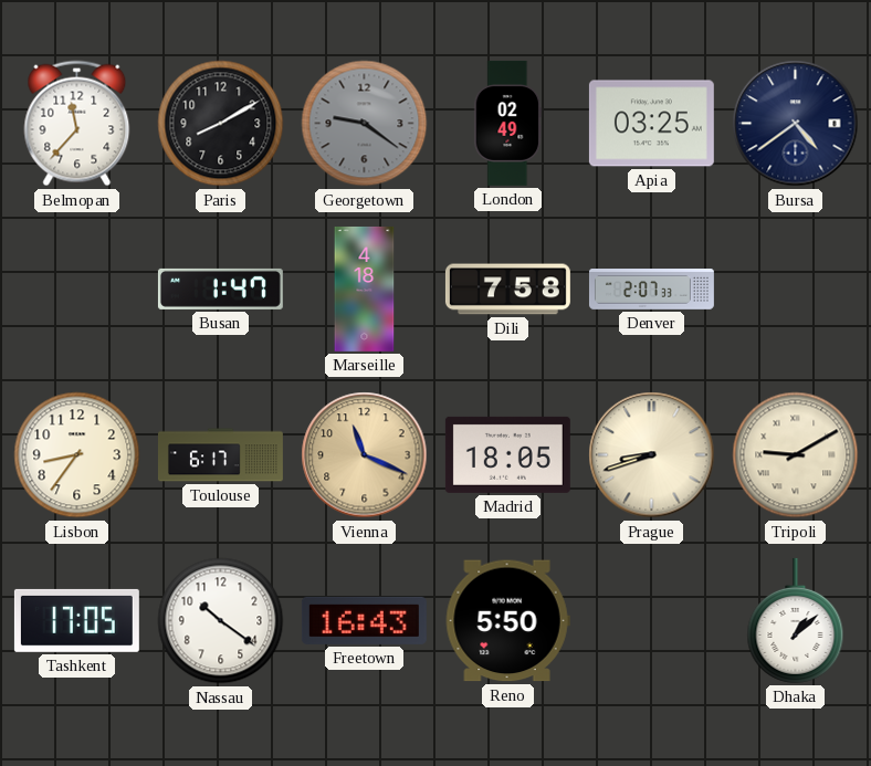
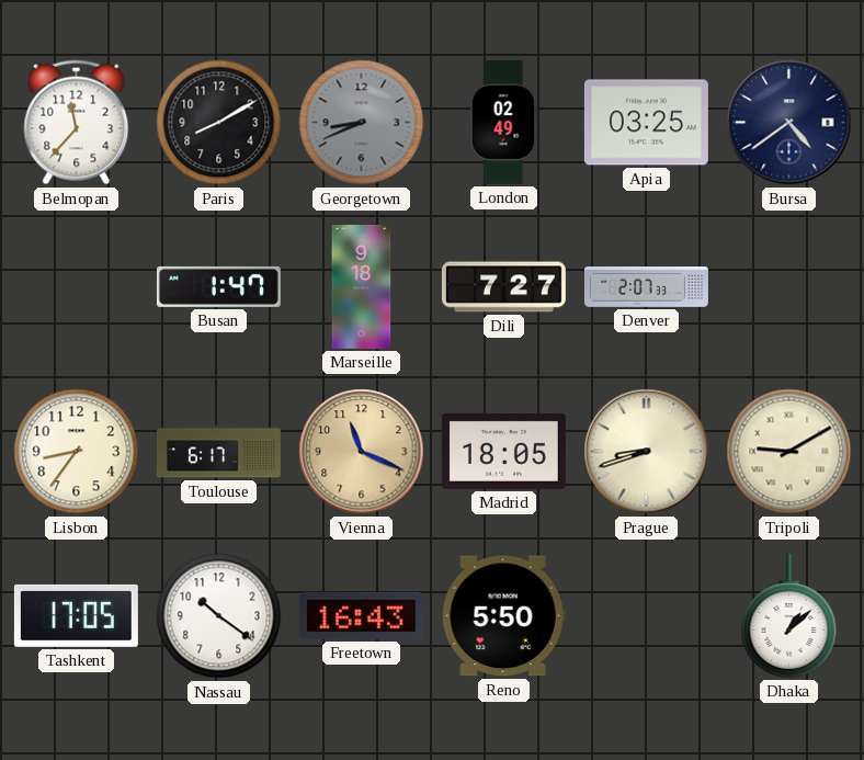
Georgetown: 9:21 -> 8:41 (362, 123)
Marseille: 4:18 -> 9:18 (362, 286)
Dili: 7:58 -> 7:27 (503, 287)
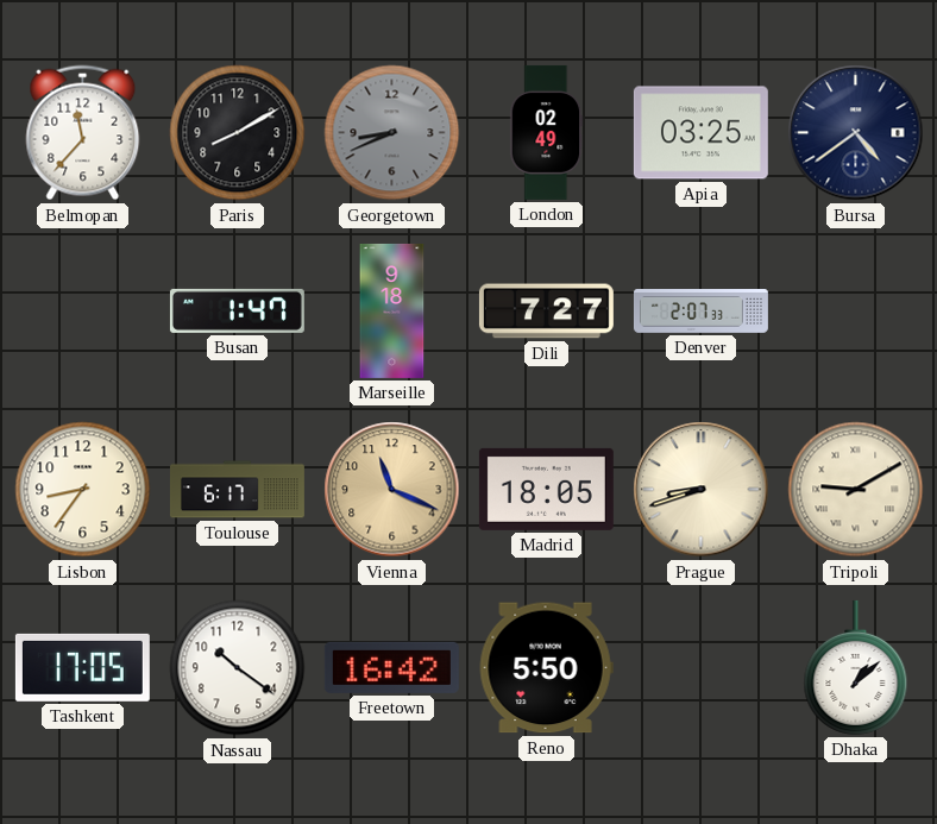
Freetown: 16:43 -> 16:42 (391, 667)
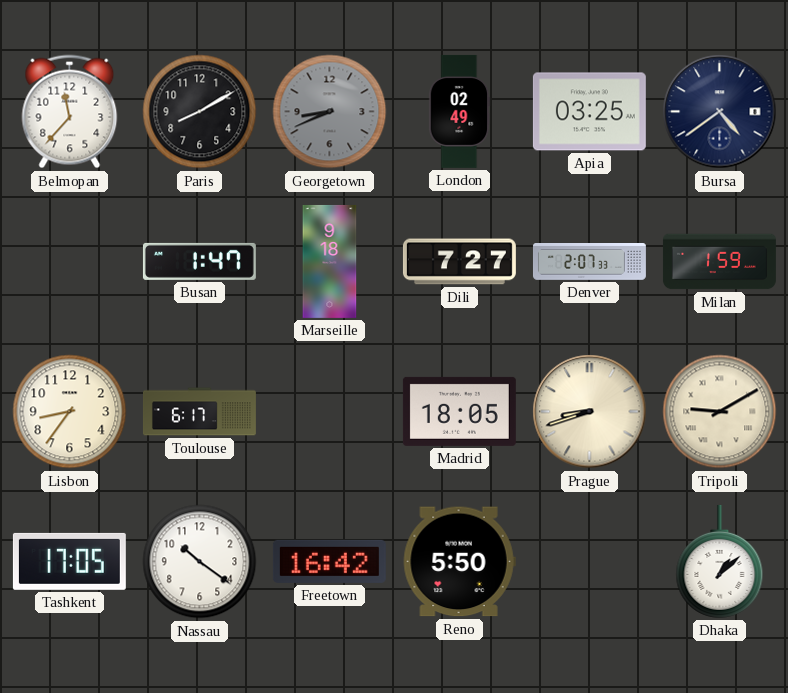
Milan: none -> 1:59 (719, 262)
Vienna: 11:19 -> none (392, 490)
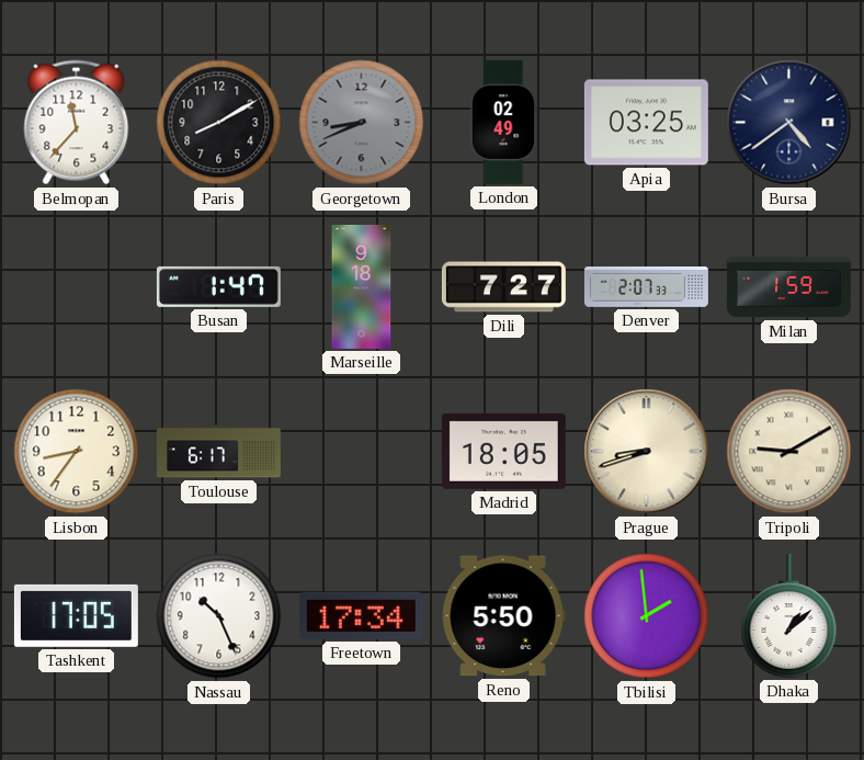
Nassau: 10:21 -> 10:26 (219, 616)
Freetown: 16:42 -> 17:34 (361, 615)
Tbilisi: none -> 1:59 (647, 616)
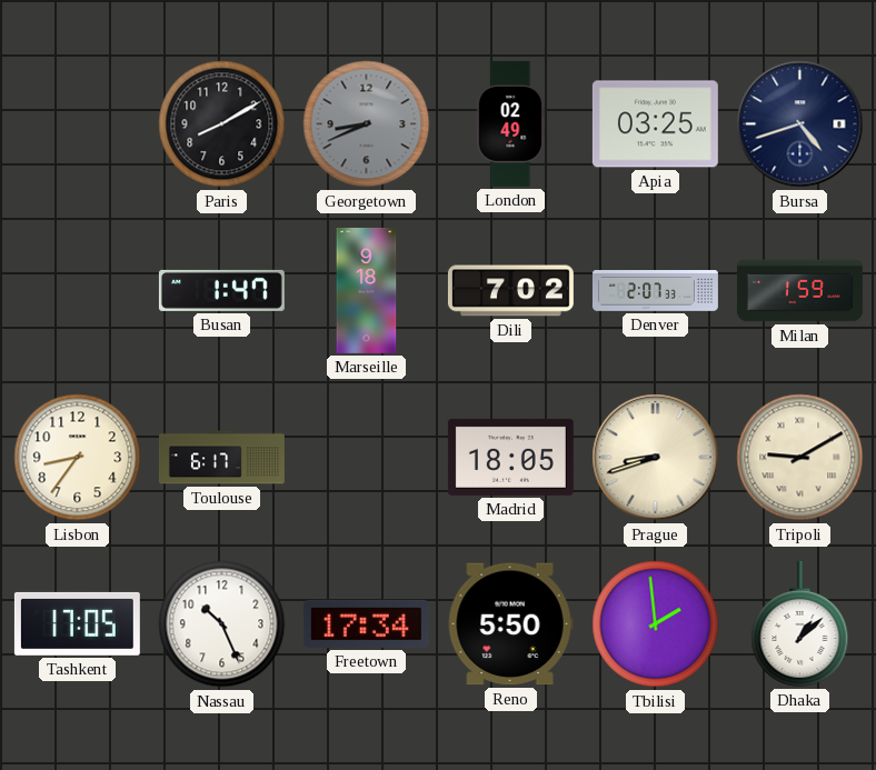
Belmopan: 11:37 -> none (77, 123)
Bursa: 4:39 -> 4:42 (800, 124)
Dili: 7:27 -> 7:02 (510, 291)
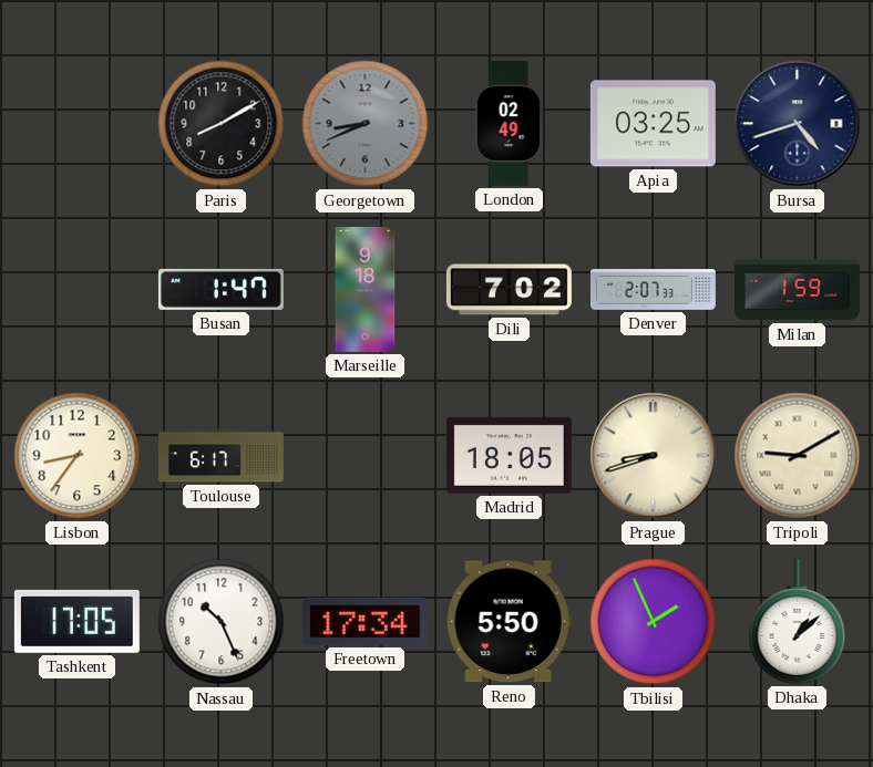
Tbilisi: 1:59 -> 1:56 (654, 622)
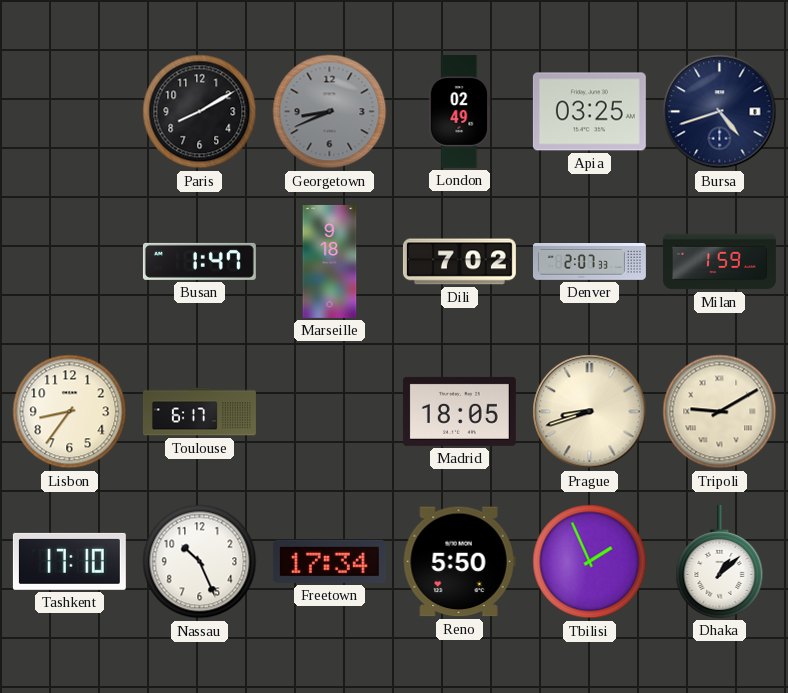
Tashkent: 17:05 -> 17:10 (69, 561)
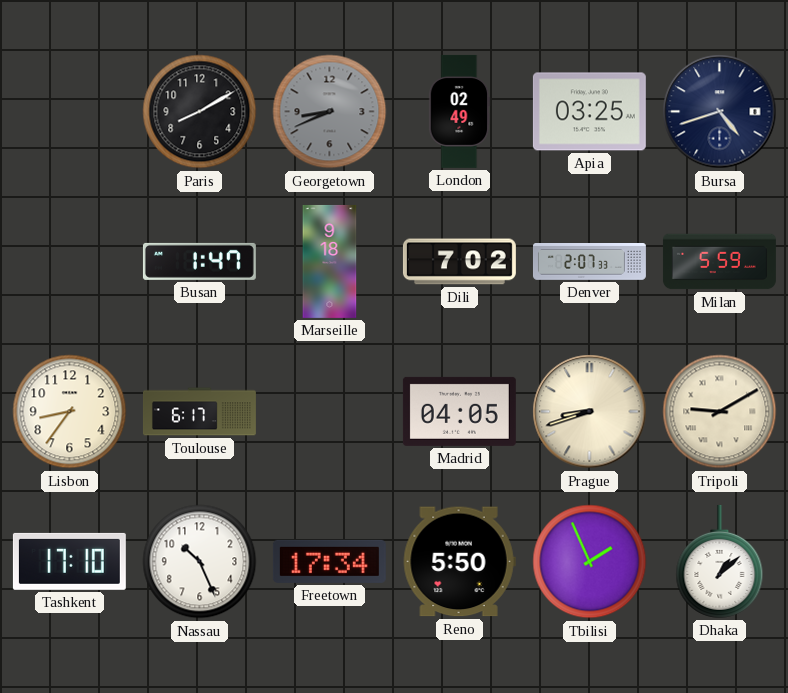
Milan: 1:59 -> 5:59 (719, 262)
Madrid: 18:05 -> 04:05 (459, 411)
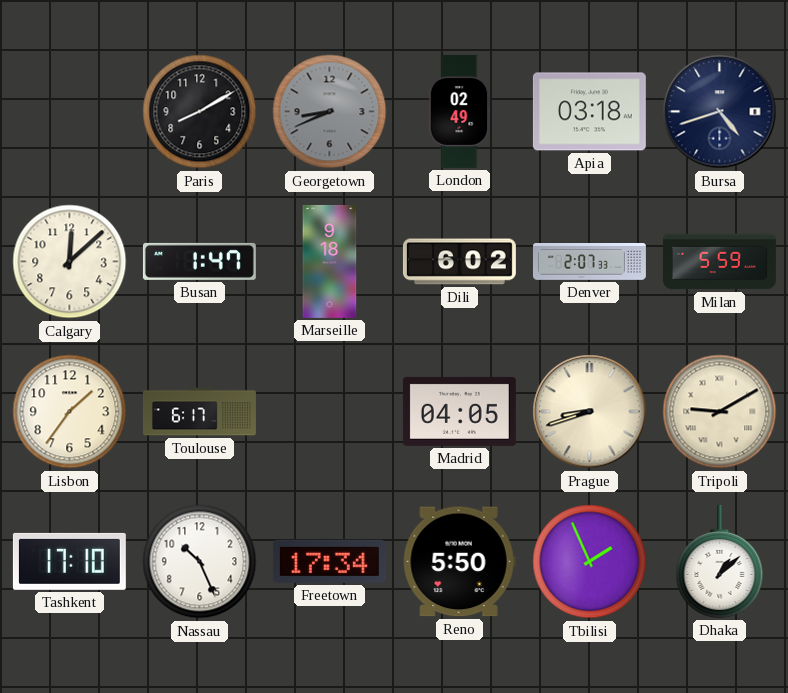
Apia: 03:25 -> 03:18 (589, 112)
Calgary: none -> 12:08 (70, 262)
Dili: 7:02 -> 6:02 (459, 262)
Lisbon: 8:36 -> 1:36 (70, 412)
